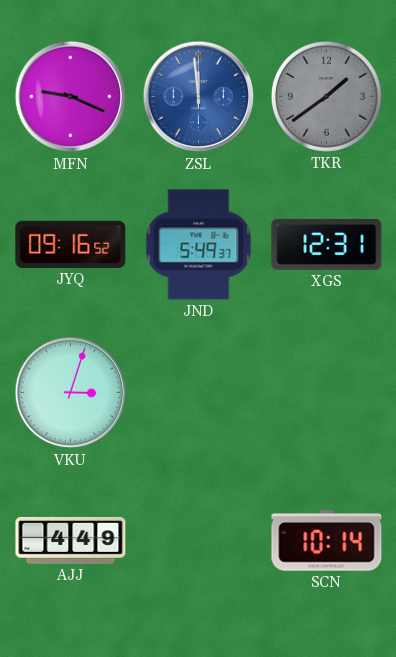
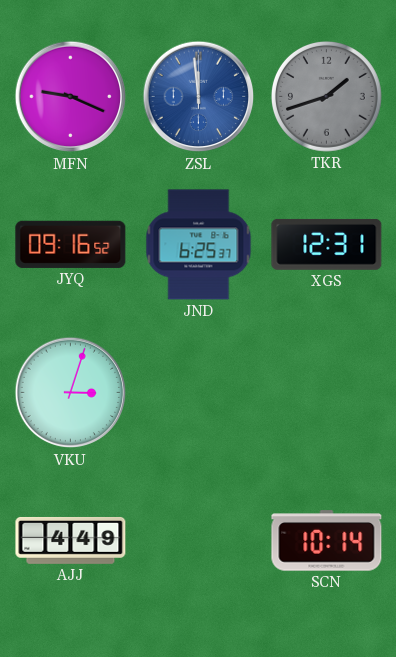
TKR: 1:39 -> 1:42 (326, 96)
JND: 5:49 -> 6:25 (199, 245)
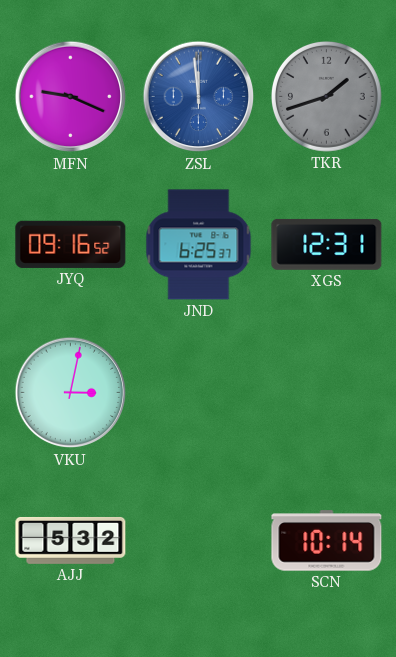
VKU: 3:03 -> 3:02 (71, 393)
AJJ: 4:49 -> 5:32 (71, 540)
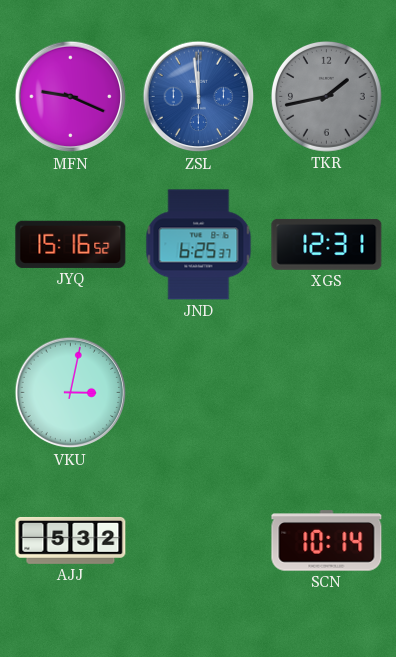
TKR: 1:42 -> 1:43 (326, 96)
JYQ: 09:16 -> 15:16 (71, 244)
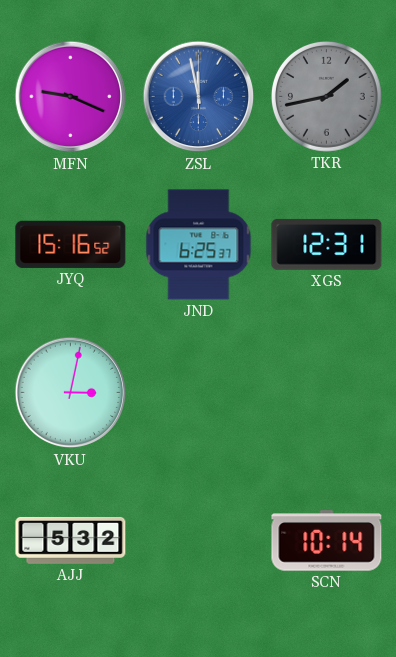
ZSL: 11:59 -> 11:58 (199, 97)
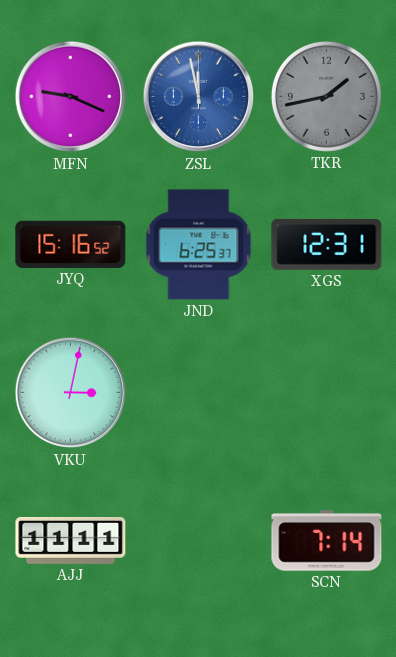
AJJ: 5:32 -> 11:11 (71, 540)
SCN: 10:14 -> 7:14 (327, 541)
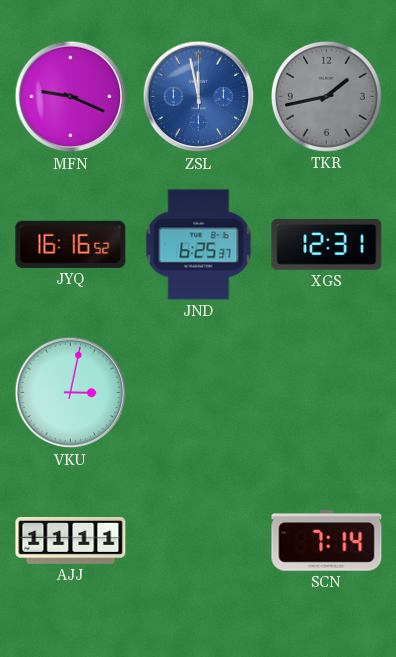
JYQ: 15:16 -> 16:16 (71, 244)
